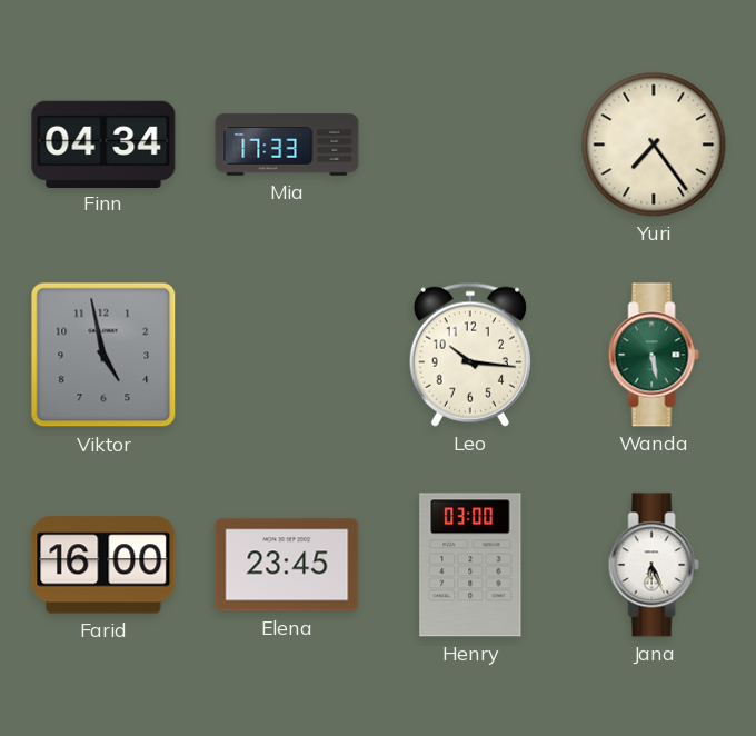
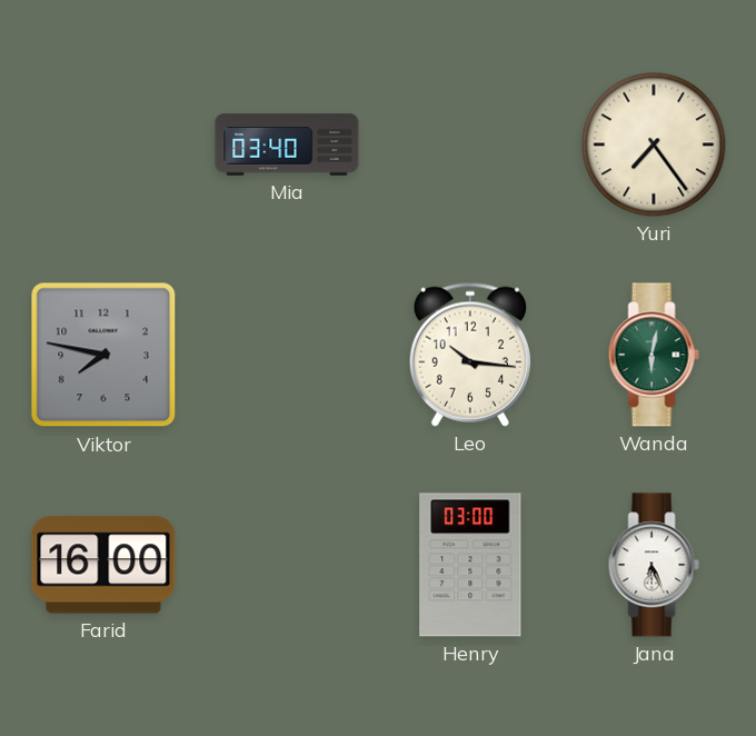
Finn: 04:34 -> none (103, 143)
Mia: 17:33 -> 03:40 (287, 145)
Viktor: 4:58 -> 7:47 (103, 355)
Wanda: 5:28 -> 6:02 (654, 355)
Elena: 23:45 -> none (287, 565)
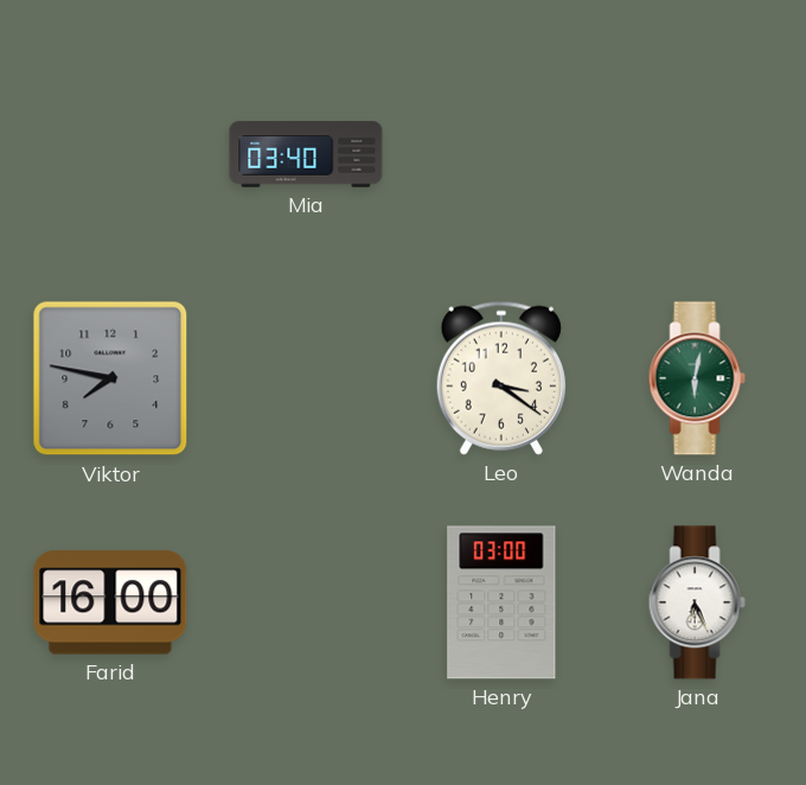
Yuri: 7:24 -> none (654, 145)
Leo: 10:16 -> 3:21 (501, 378)
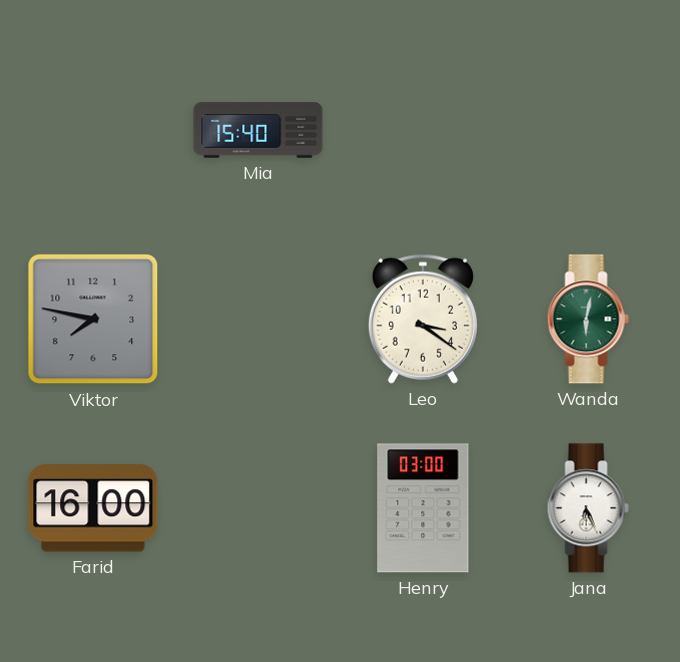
Mia: 03:40 -> 15:40 (258, 130)
